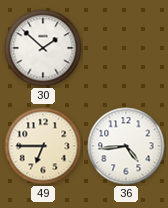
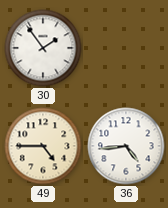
30: 1:52 -> 1:54 (43, 48)
49: 6:45 -> 4:45 (43, 146)
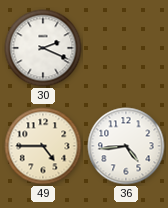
30: 1:54 -> 2:19 (43, 48)
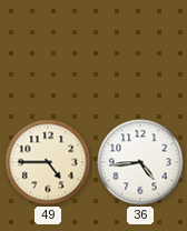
30: 2:19 -> none (43, 48)
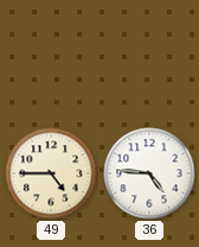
36: 4:44 -> 4:46 (149, 173)
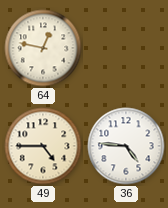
64: none -> 12:47 (43, 48)
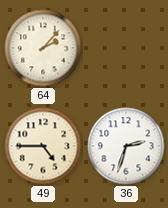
64: 12:47 -> 2:07 (43, 48)
36: 4:46 -> 2:33 (126, 146)
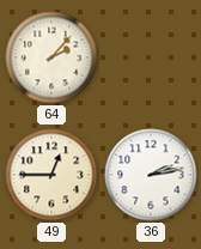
49: 4:45 -> 12:45 (51, 175)
36: 2:33 -> 2:13 (151, 175)
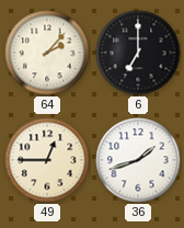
6: none -> 7:00 (138, 53)
36: 2:13 -> 1:42 (138, 160)
